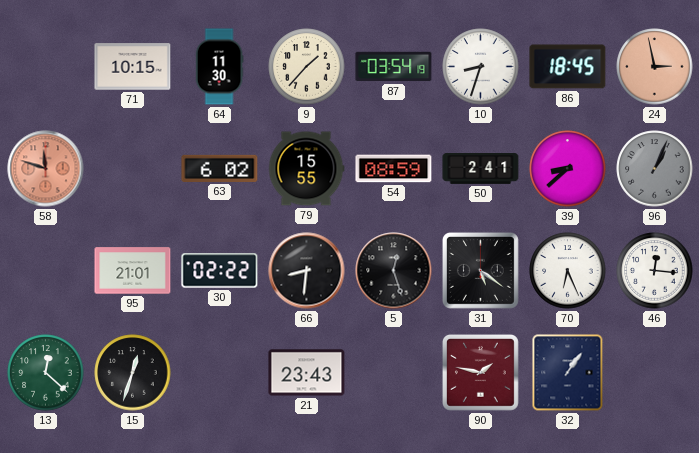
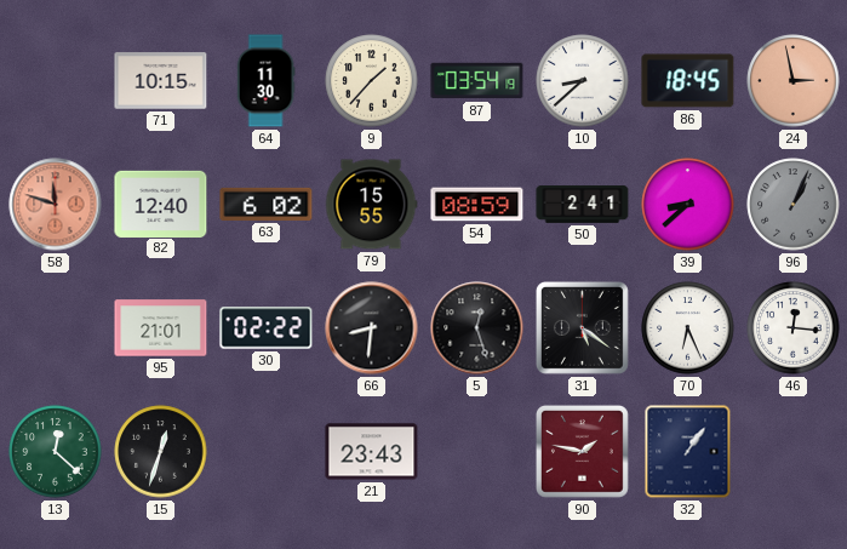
10: 8:33 -> 8:38 (583, 81)
82: none -> 12:40 (161, 204)
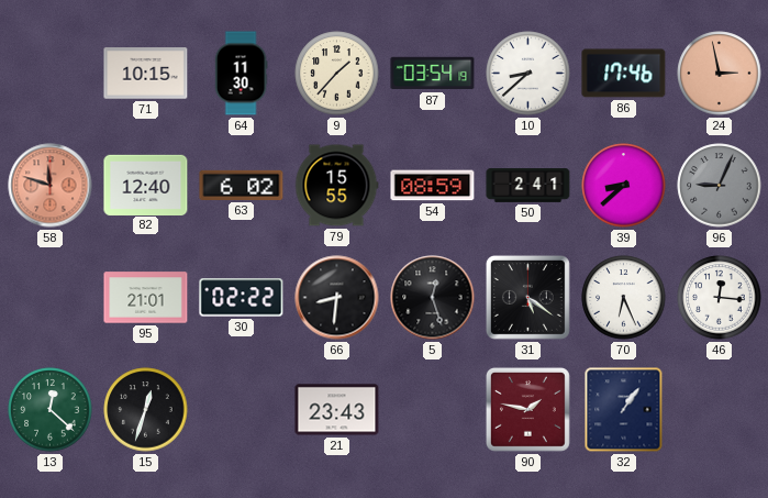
86: 18:45 -> 17:46 (624, 74)
96: 1:04 -> 9:04 (720, 186)
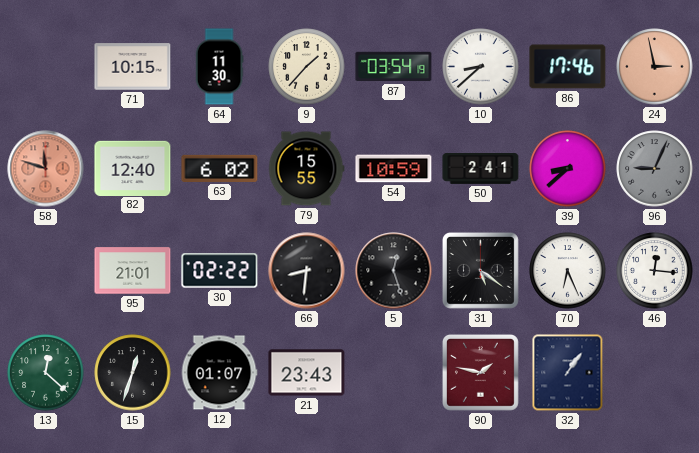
54: 08:59 -> 10:59 (394, 169)
12: none -> 01:07 (219, 373)
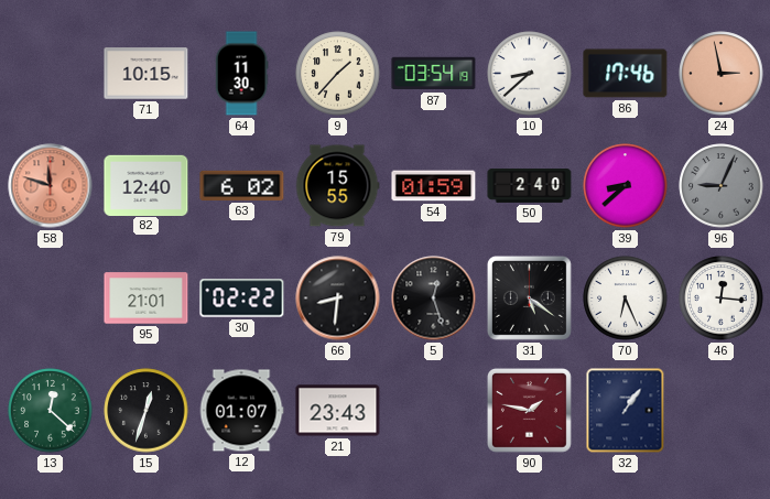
54: 10:59 -> 01:59 (434, 186)
50: 2:41 -> 2:40 (530, 186)
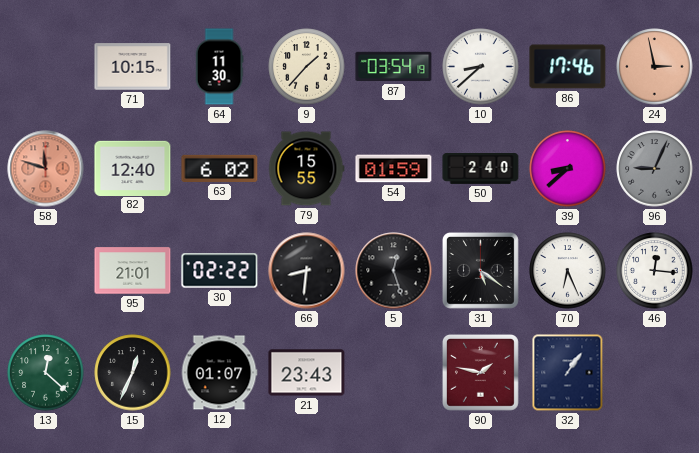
15: 12:33 -> 12:34 (133, 373)
